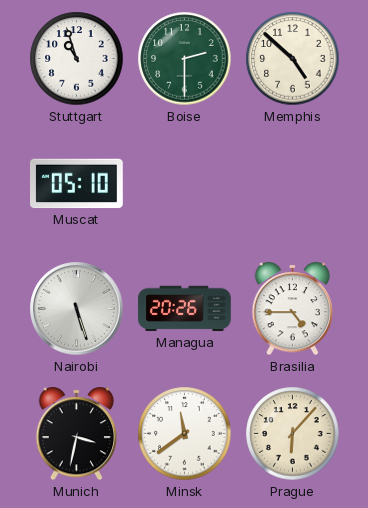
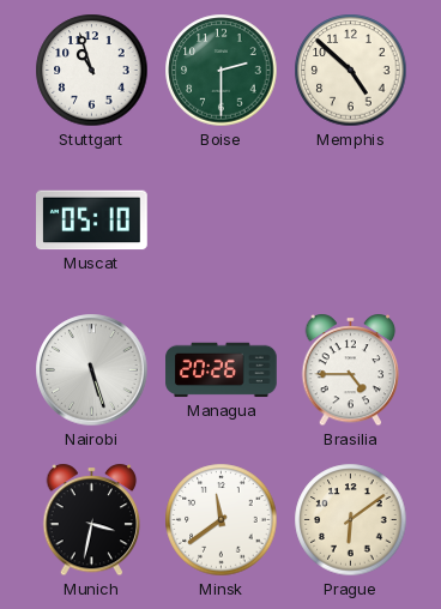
Prague: 6:07 -> 6:09 (351, 520)
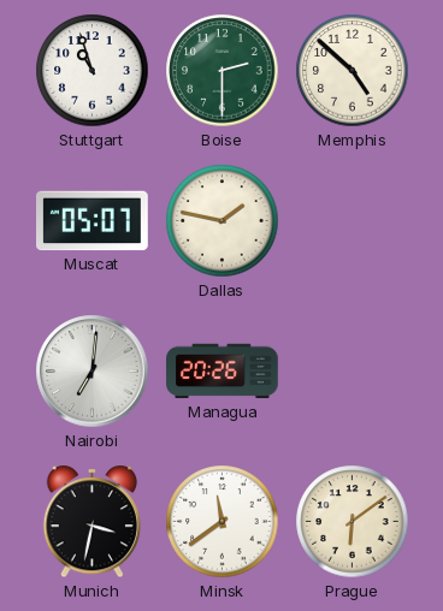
Muscat: 05:10 -> 05:07 (93, 221)
Dallas: none -> 1:47 (223, 221)
Nairobi: 5:27 -> 7:01 (93, 372)
Brasilia: 4:45 -> none (351, 370)
